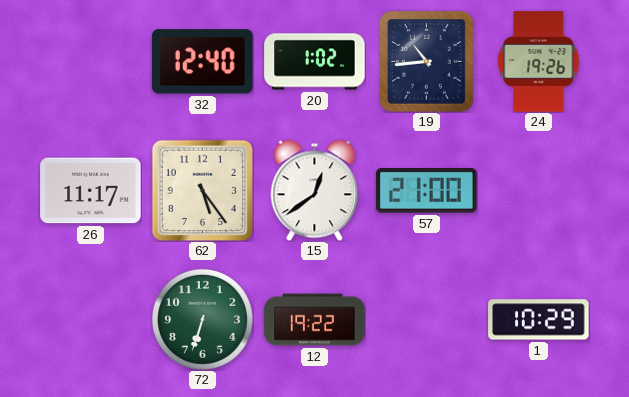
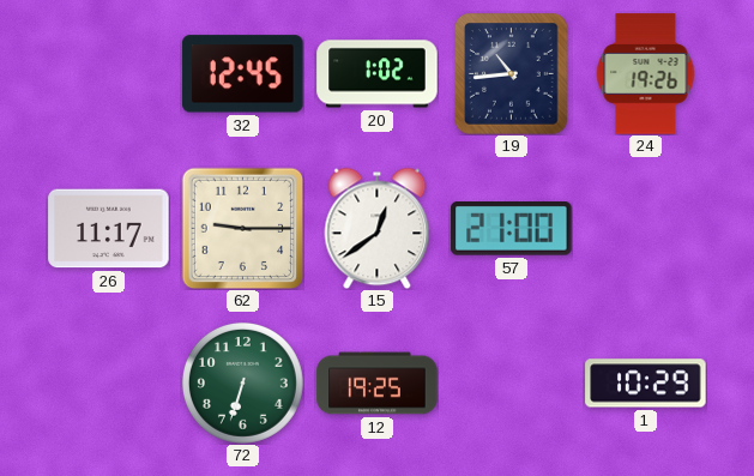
32: 12:40 -> 12:45 (243, 74)
62: 5:24 -> 9:15 (242, 228)
12: 19:22 -> 19:25 (378, 384)
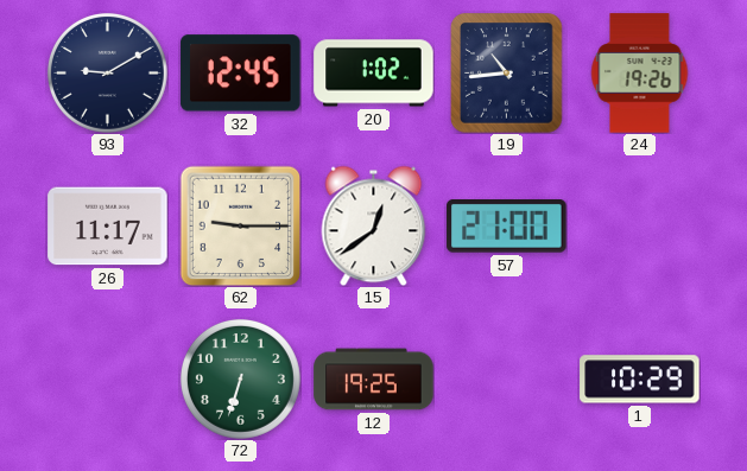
93: none -> 9:10 (107, 72)
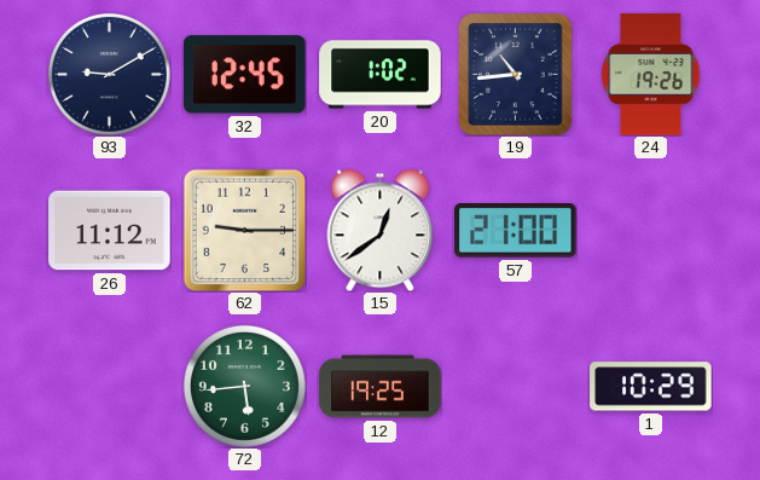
26: 11:17 -> 11:12 (110, 231)
72: 6:33 -> 5:44 (244, 386)
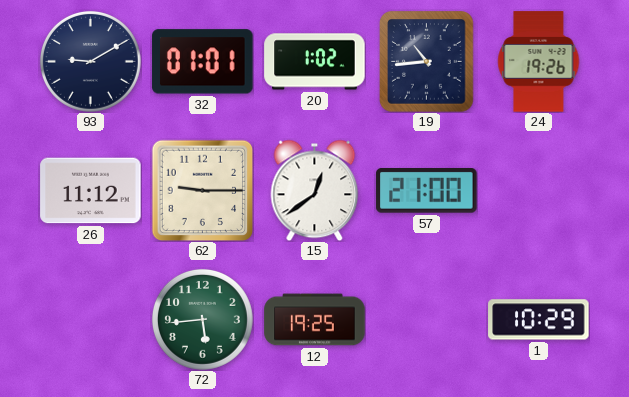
32: 12:45 -> 01:01 (203, 62)
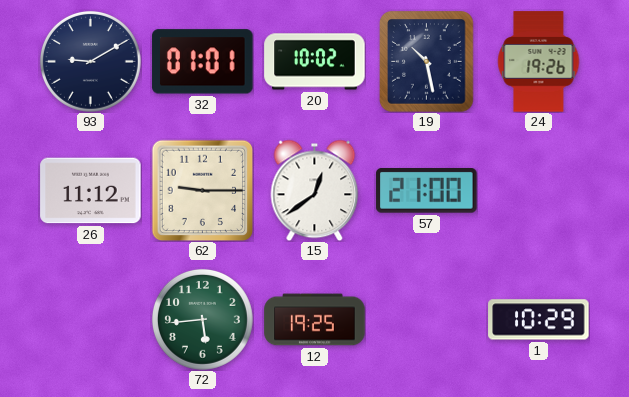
20: 1:02 -> 10:02 (315, 62)
19: 10:44 -> 10:28 (427, 62)
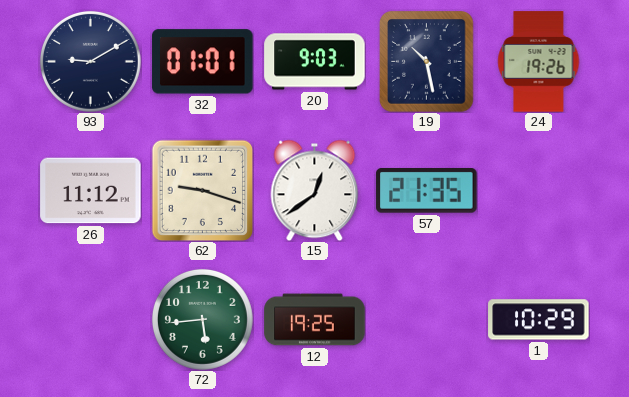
20: 10:02 -> 9:03 (315, 62)
62: 9:15 -> 9:18 (202, 190)
57: 21:00 -> 21:35 (427, 191)
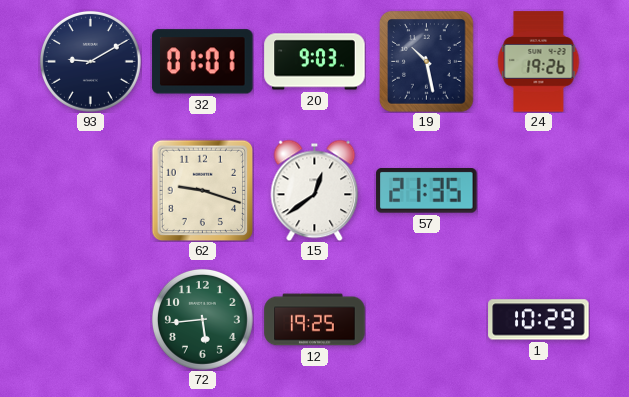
26: 11:12 -> none (91, 191)
